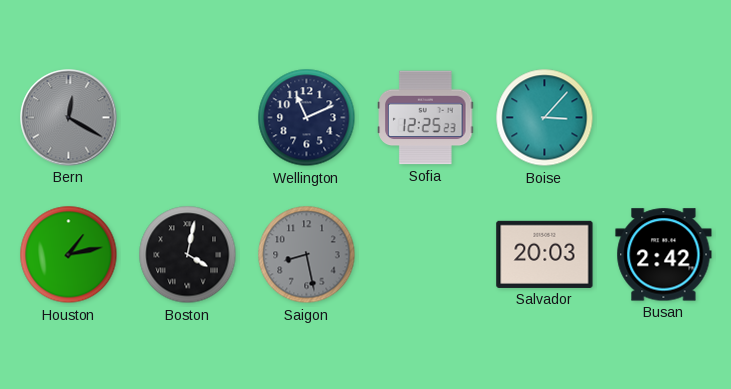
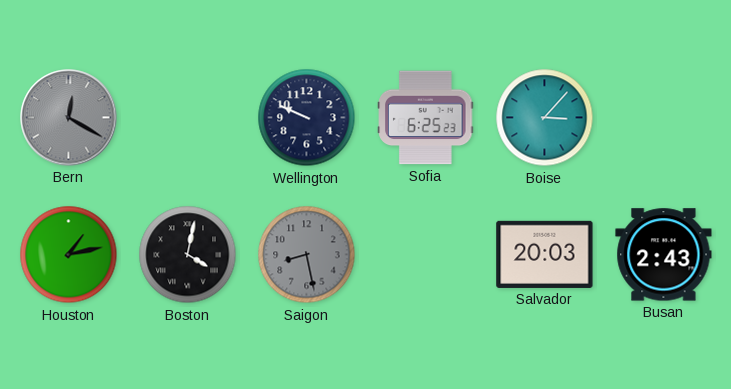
Wellington: 11:11 -> 9:49 (307, 118)
Sofia: 12:25 -> 6:25 (426, 118)
Busan: 2:42 -> 2:43 (664, 255)
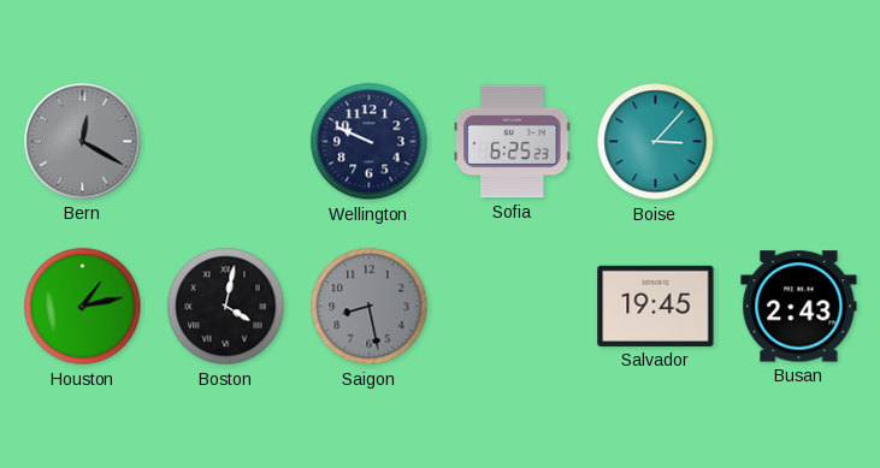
Salvador: 20:03 -> 19:45 (656, 306)
